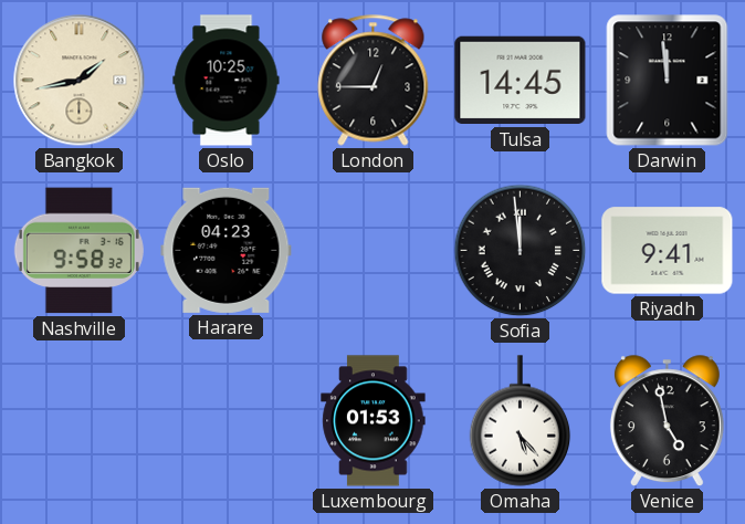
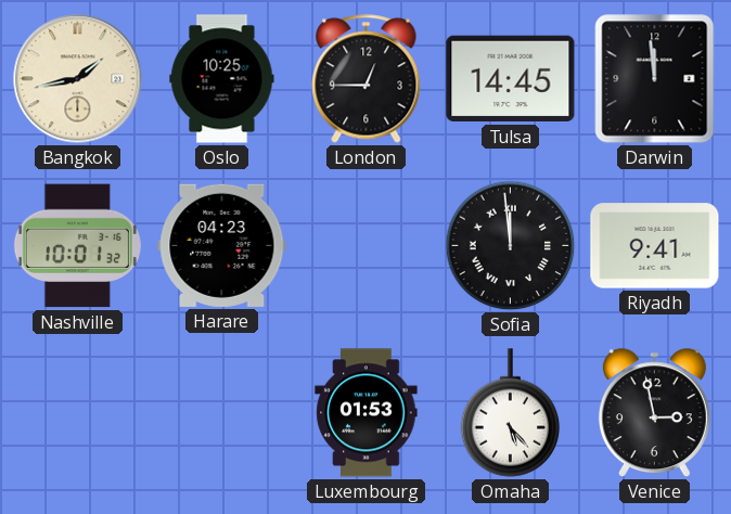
Nashville: 9:58 -> 10:01 (77, 246)
Venice: 4:58 -> 2:58 (654, 413)
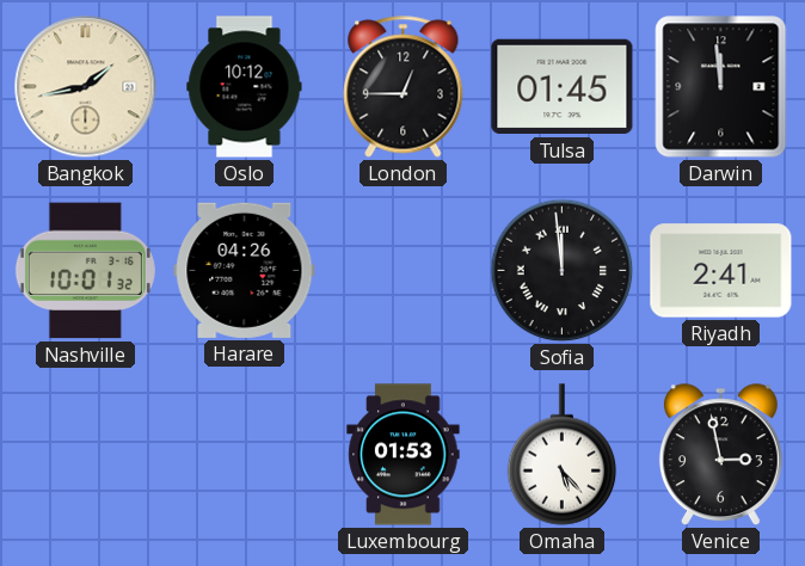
Oslo: 10:25 -> 10:12 (245, 87)
Tulsa: 14:45 -> 01:45 (563, 87)
Harare: 04:23 -> 04:26 (245, 270)
Riyadh: 9:41 -> 2:41 (721, 271)
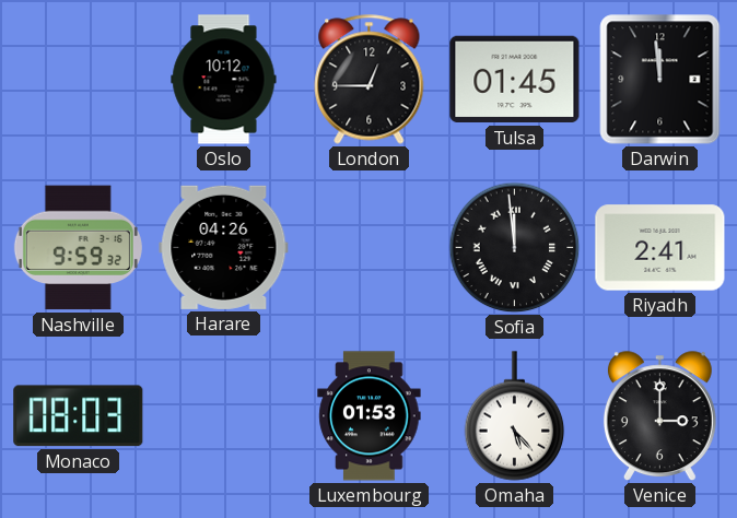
Bangkok: 1:43 -> none (86, 87)
Nashville: 10:01 -> 9:59 (78, 248)
Monaco: none -> 08:03 (79, 416)
Venice: 2:58 -> 3:00 (659, 416)
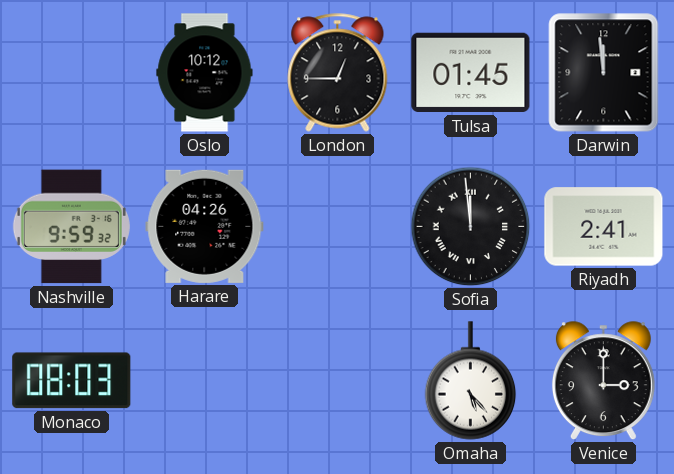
Luxembourg: 01:53 -> none (370, 416)
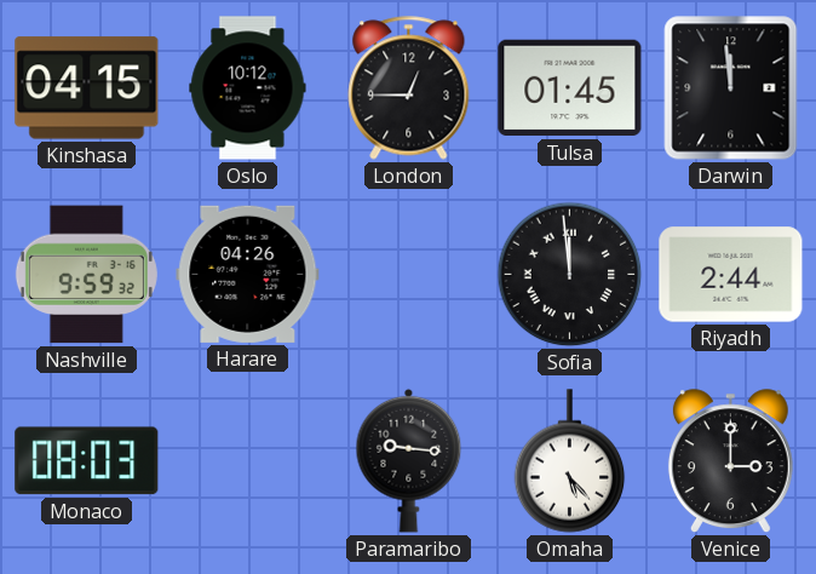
Kinshasa: none -> 04:15 (87, 88)
Riyadh: 2:41 -> 2:44 (731, 275)
Paramaribo: none -> 9:16 (409, 460)
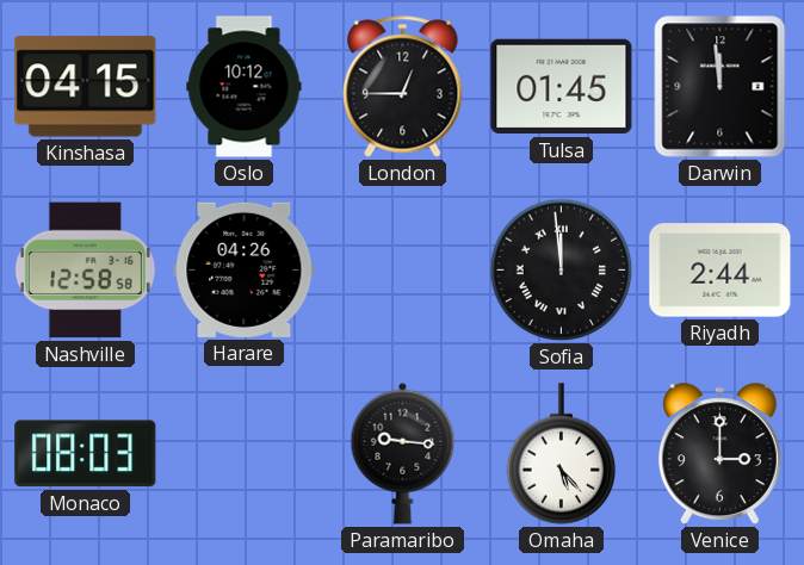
Nashville: 9:59 -> 12:58 (85, 271)
